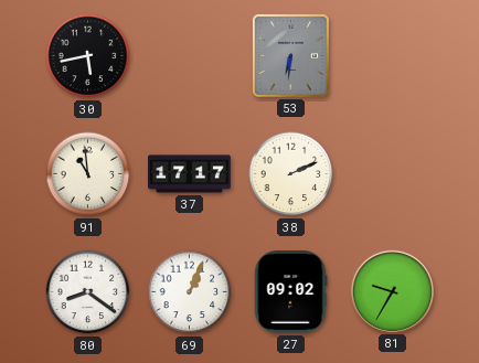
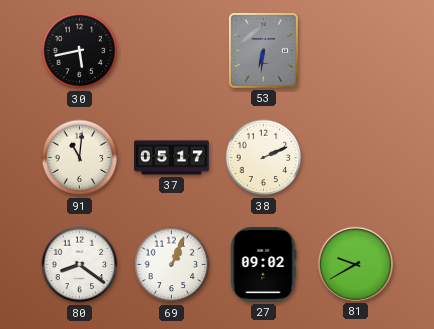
91: 10:59 -> 11:01 (80, 158)
37: 17:17 -> 05:17 (172, 158)
81: 9:35 -> 9:40 (355, 264)
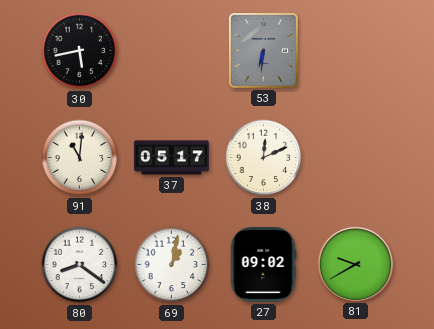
38: 2:11 -> 12:11 (264, 158)
69: 1:04 -> 1:02 (172, 265)
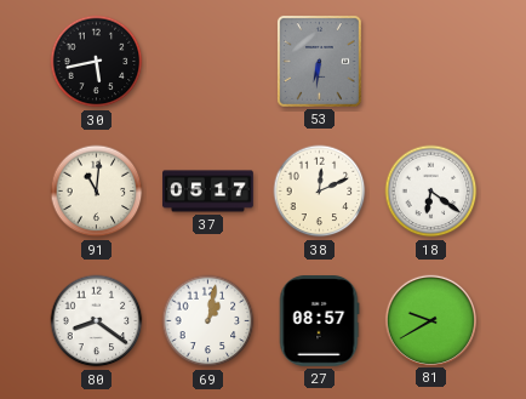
18: none -> 6:21 (431, 192)
27: 09:02 -> 08:57 (319, 321)
